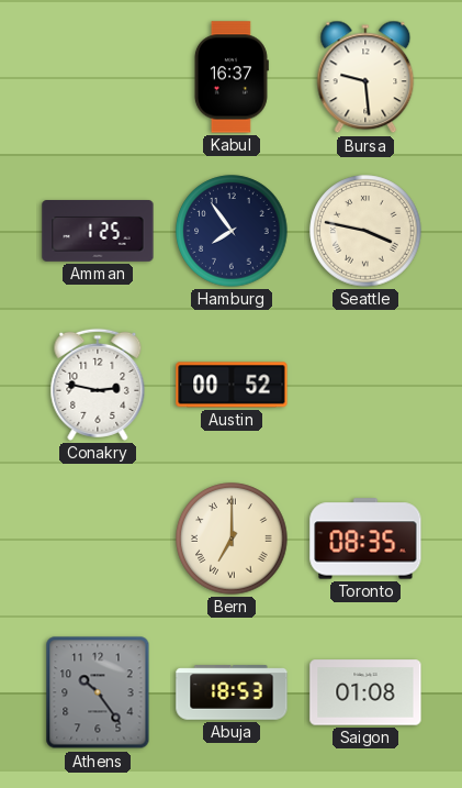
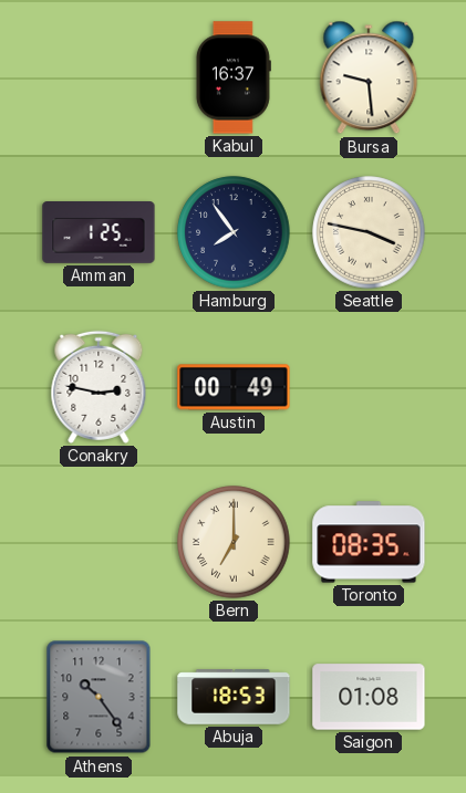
Austin: 00:52 -> 00:49 (234, 387)
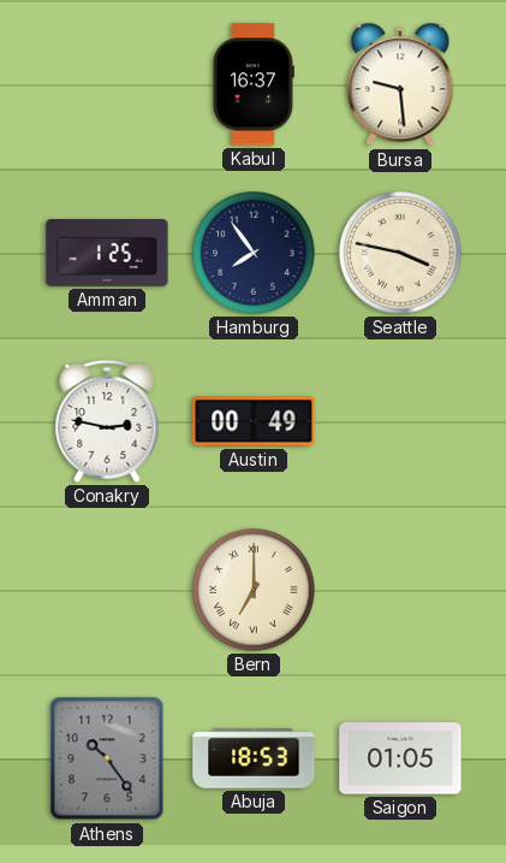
Toronto: 08:35 -> none (369, 542)
Saigon: 01:08 -> 01:05 (400, 758)
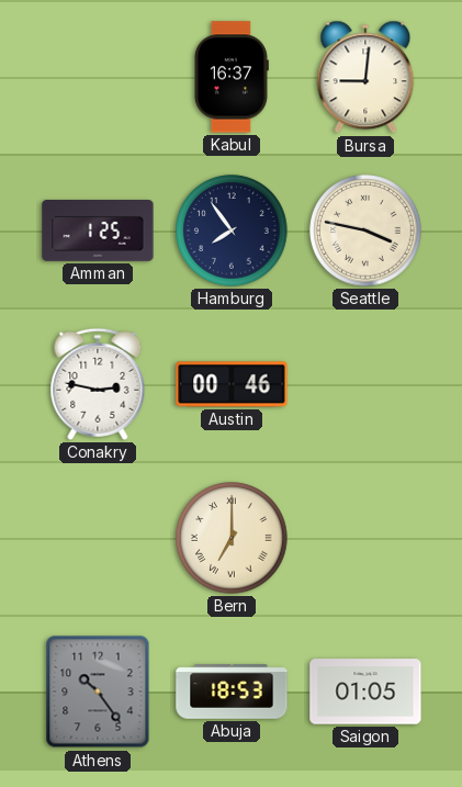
Bursa: 9:29 -> 9:01 (365, 77)
Austin: 00:49 -> 00:46 (232, 384)
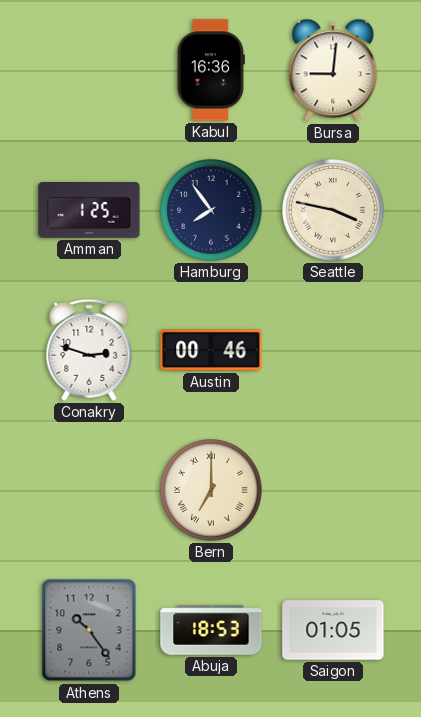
Kabul: 16:37 -> 16:36 (211, 70)
Conakry: 2:47 -> 2:48 (89, 350)
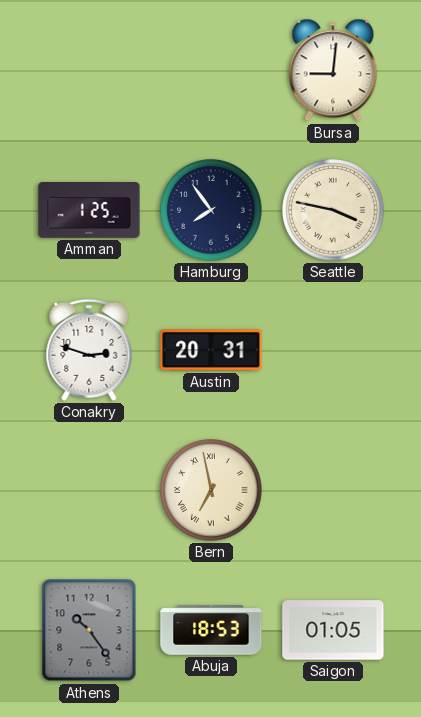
Kabul: 16:36 -> none (211, 70)
Austin: 00:46 -> 20:31 (211, 350)
Bern: 7:00 -> 6:58 (211, 490)
